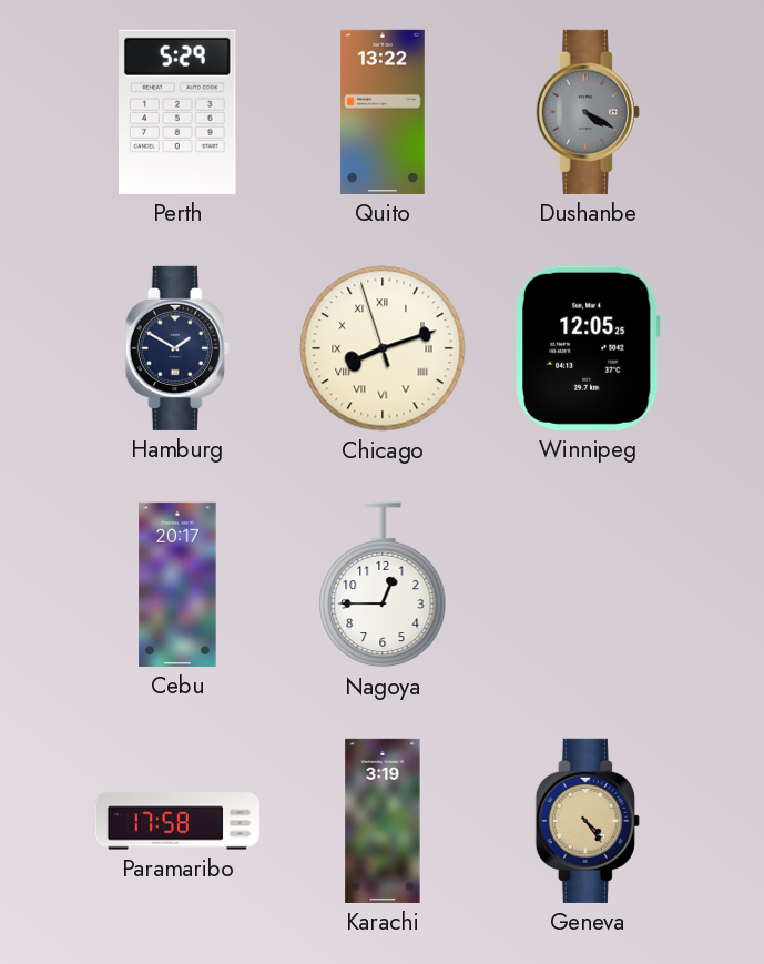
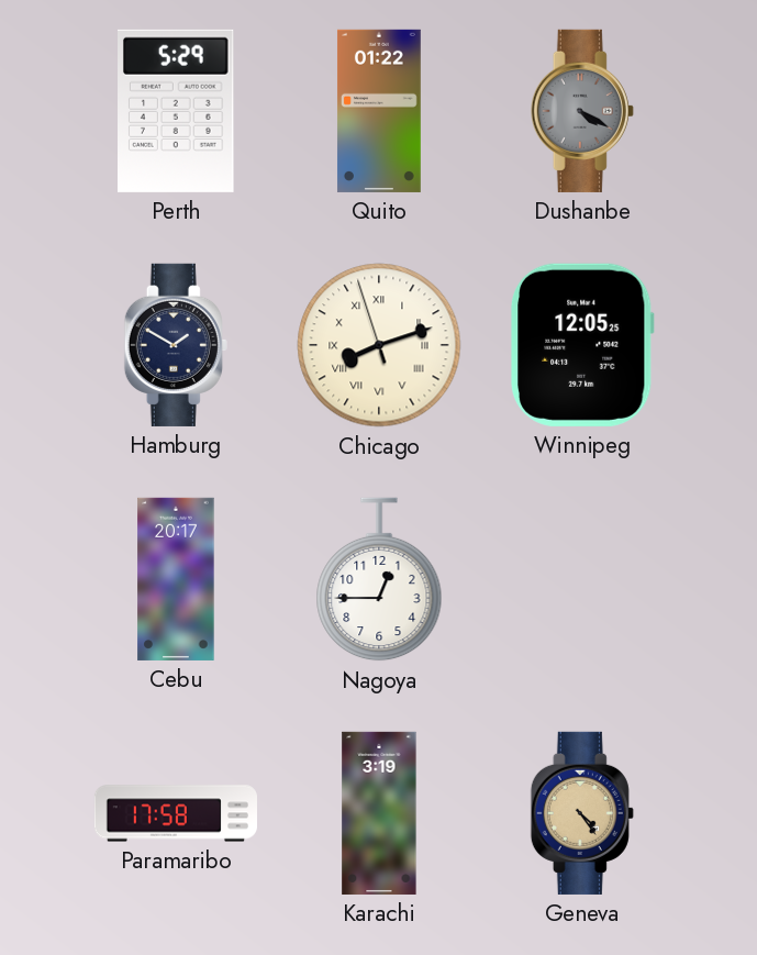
Quito: 13:22 -> 01:22 (379, 111)
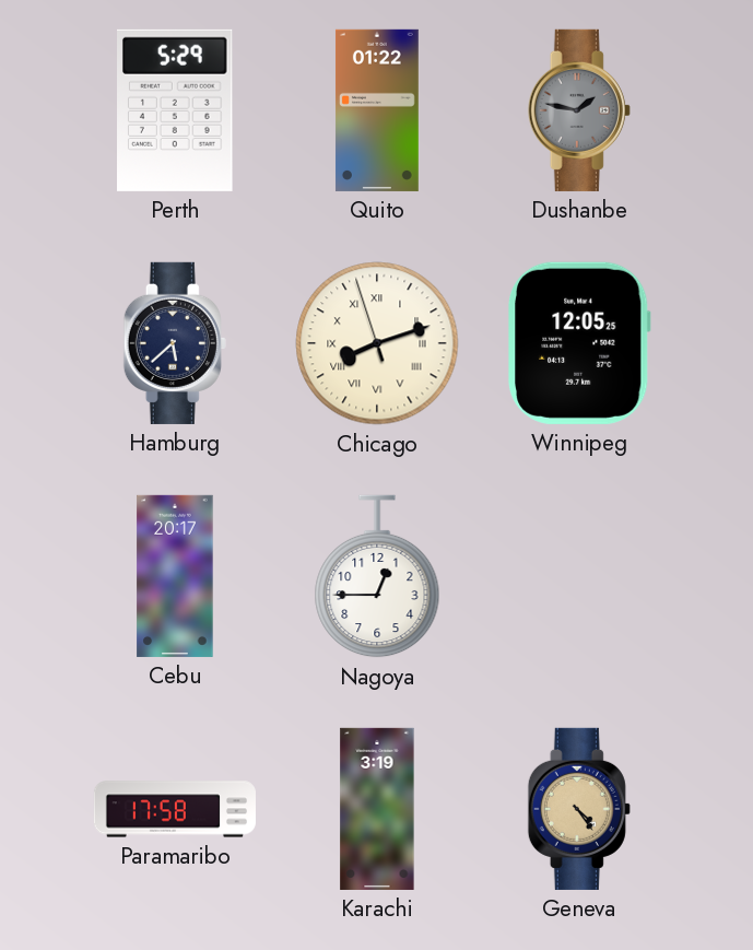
Dushanbe: 4:20 -> 1:47 (579, 110)
Hamburg: 1:50 -> 5:38 (175, 343)
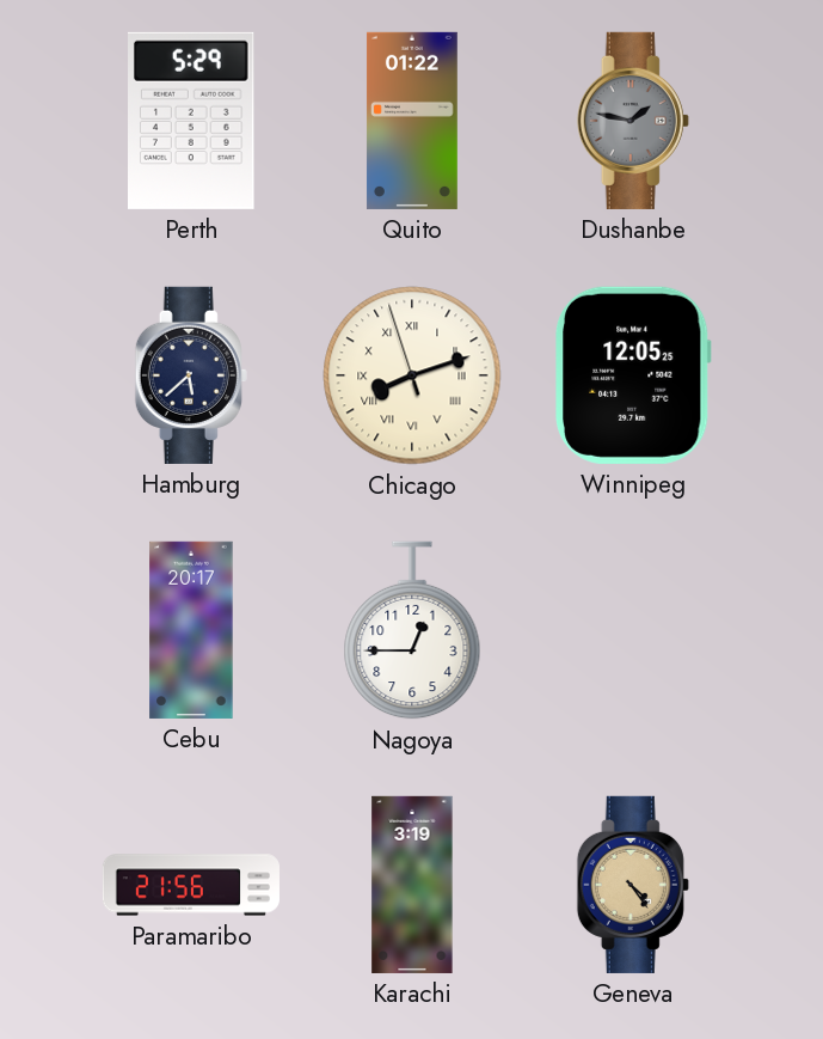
Paramaribo: 17:58 -> 21:56 (191, 885)
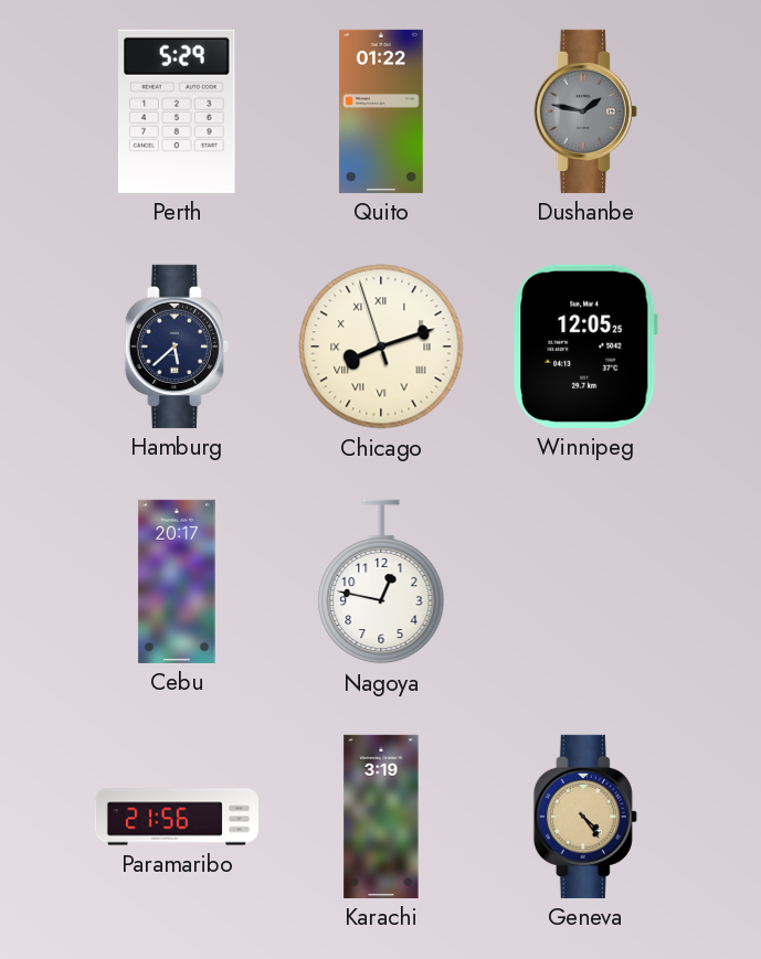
Nagoya: 12:45 -> 12:47 (381, 582)
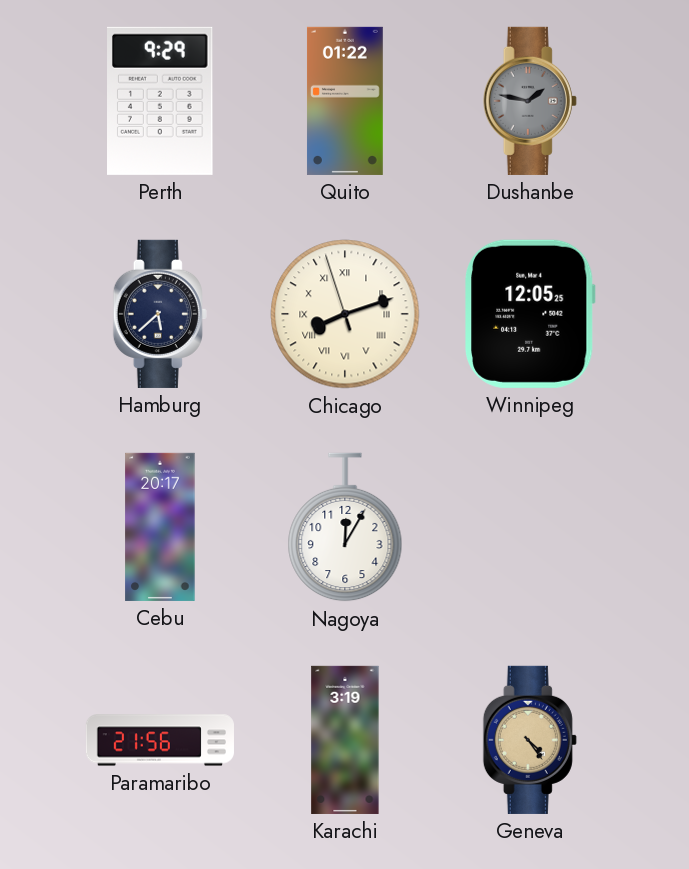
Perth: 5:29 -> 9:29 (161, 101)
Nagoya: 12:47 -> 12:05 (345, 527)
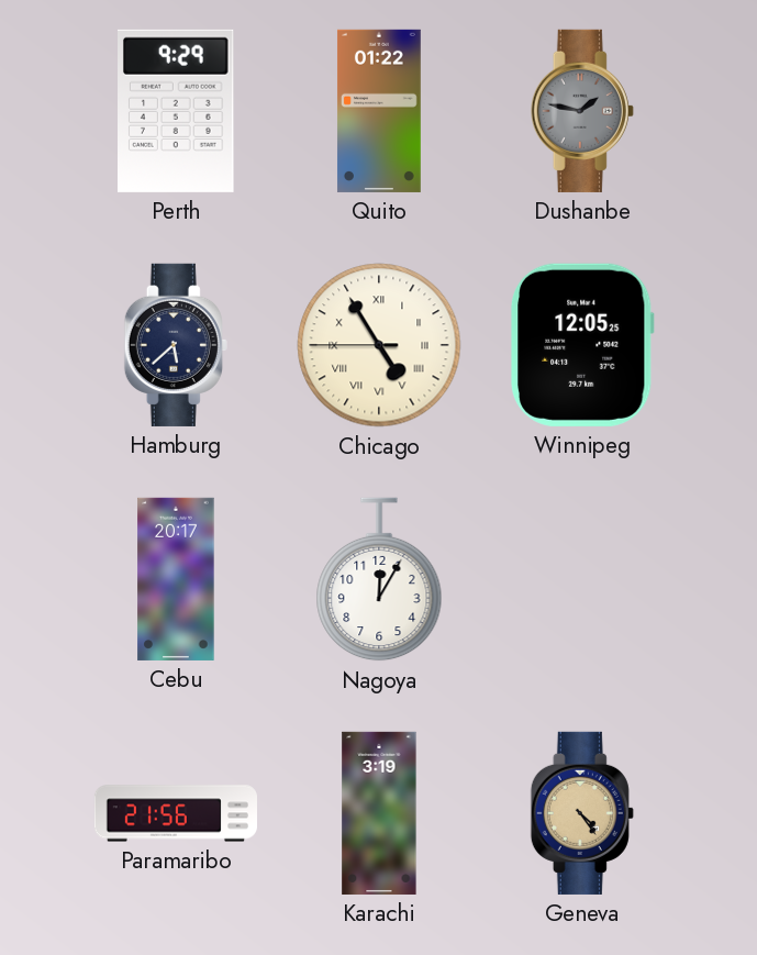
Chicago: 8:11 -> 4:54 (379, 345)
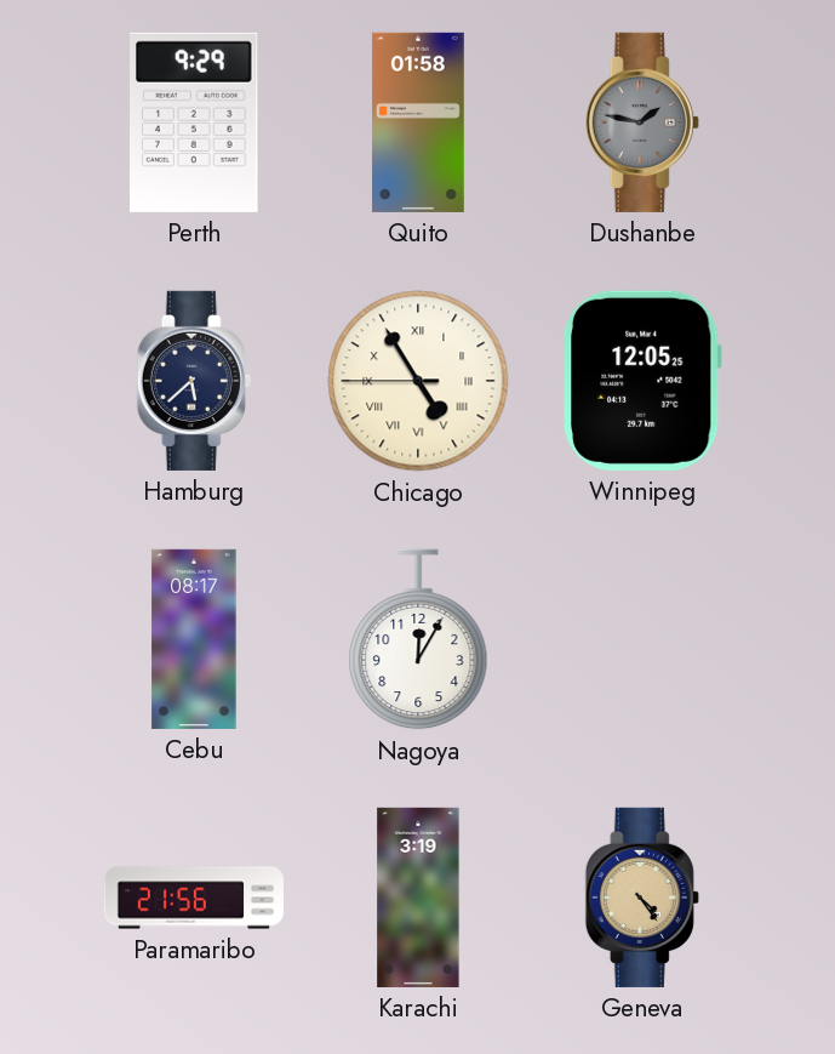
Quito: 01:22 -> 01:58 (418, 123)
Cebu: 20:17 -> 08:17 (194, 639)
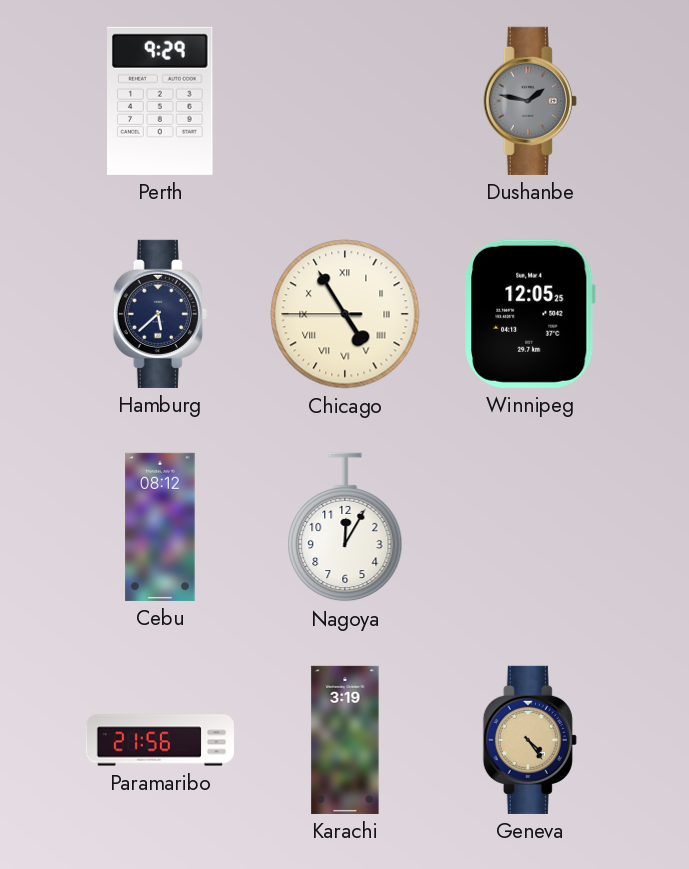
Quito: 01:58 -> none (418, 123)
Cebu: 08:17 -> 08:12 (160, 527)
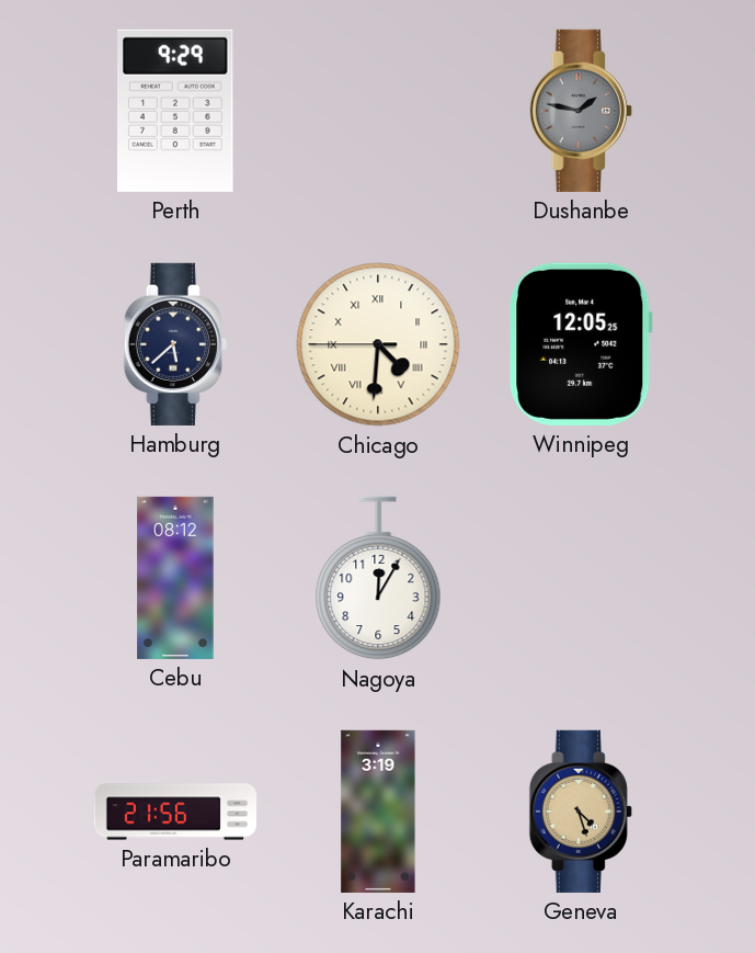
Chicago: 4:54 -> 4:30 (378, 344)
Geneva: 4:24 -> 4:27 (581, 812)
